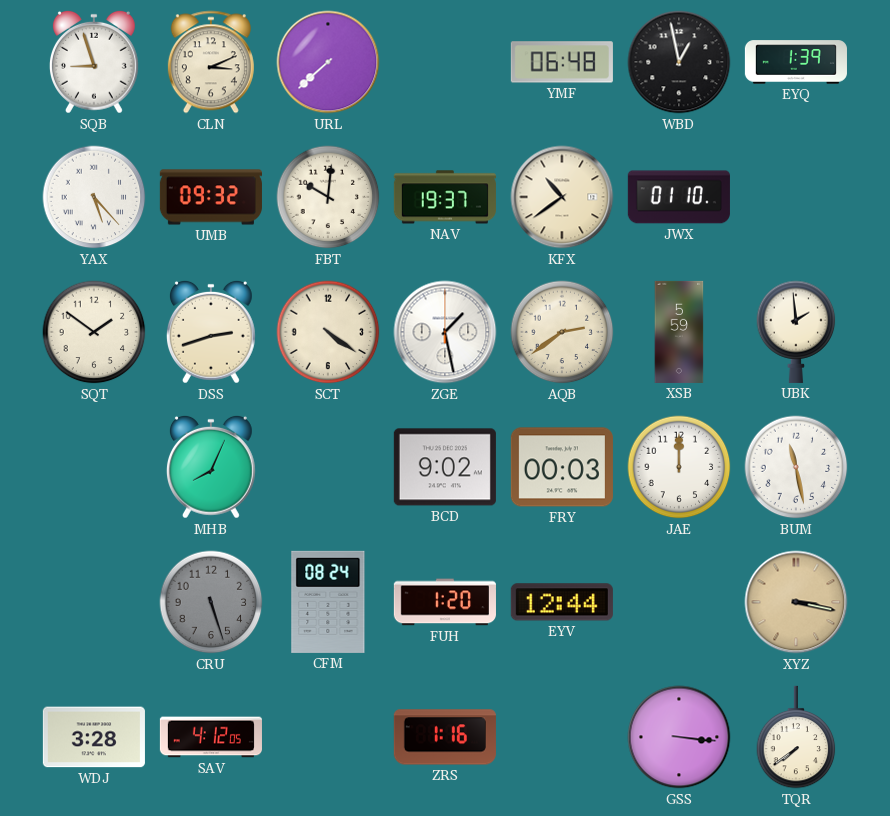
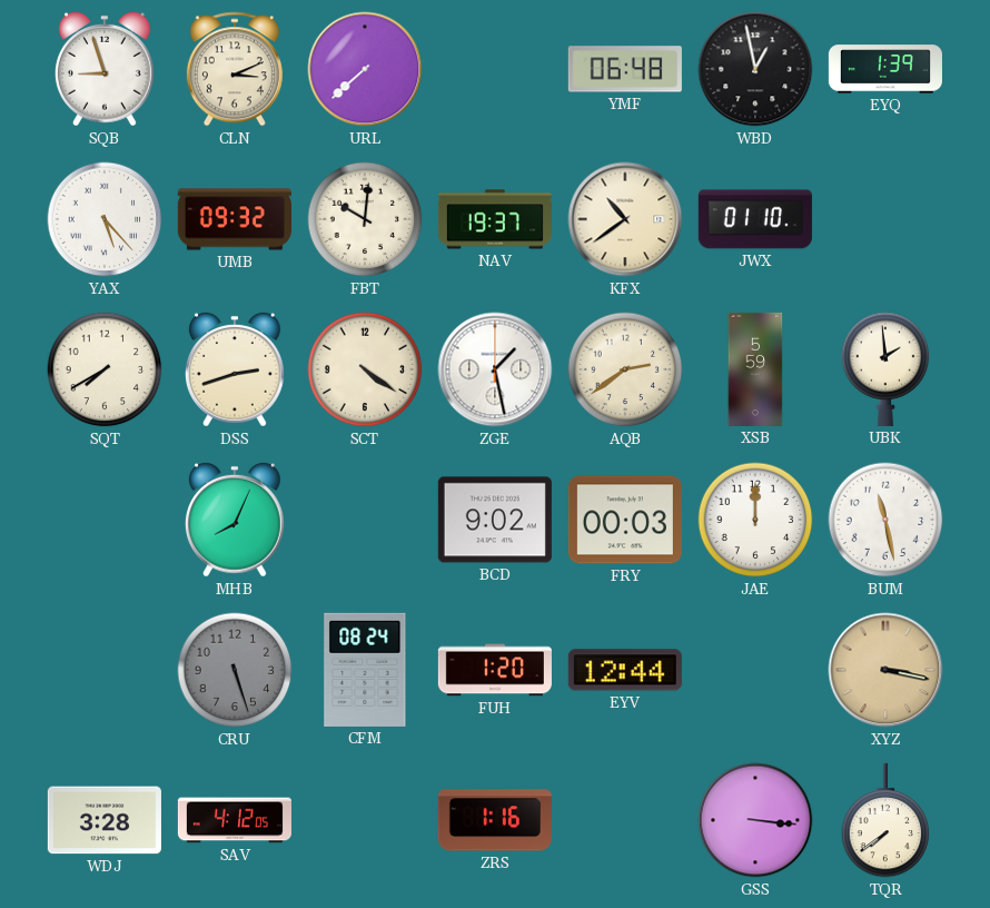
SQT: 1:51 -> 7:40 (105, 369)
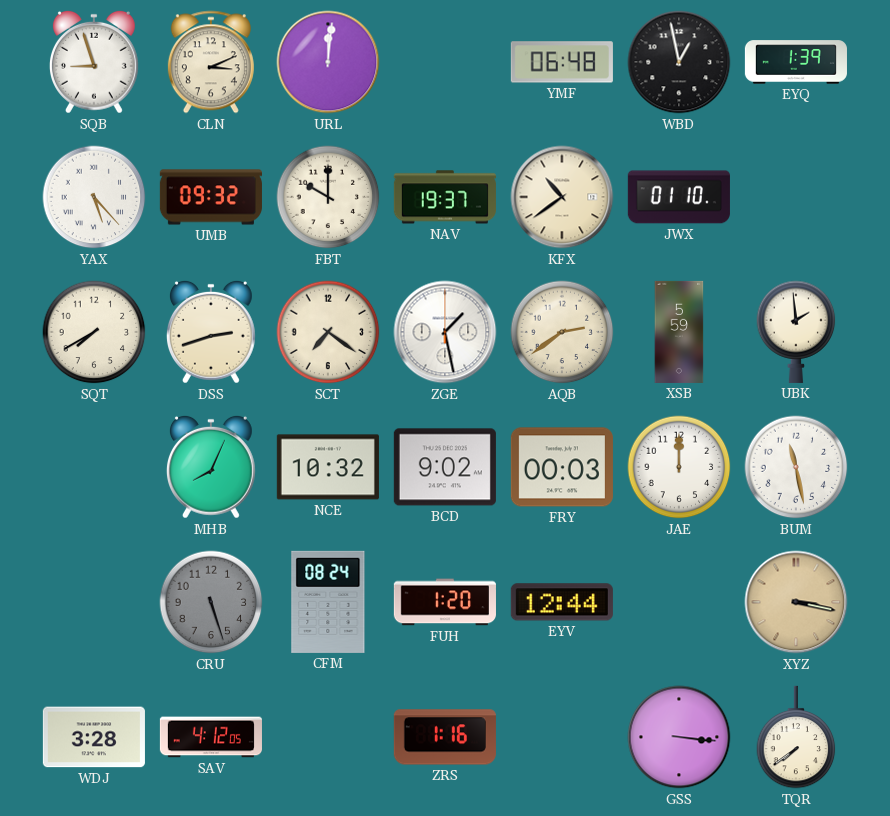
URL: 7:38 -> 12:01 (328, 62)
FBT: 10:01 -> 10:00 (328, 197)
SCT: 4:21 -> 7:21 (328, 332)
NCE: none -> 10:32 (328, 467)
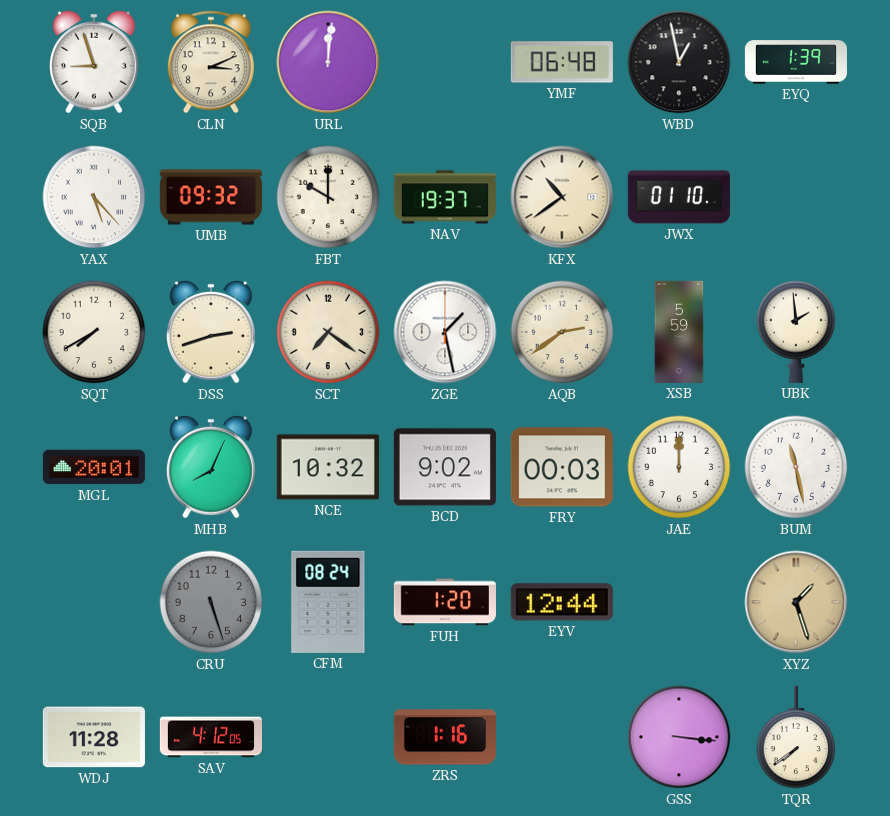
MGL: none -> 20:01 (94, 467)
XYZ: 3:17 -> 1:27 (796, 602)
WDJ: 3:28 -> 11:28 (94, 737)
